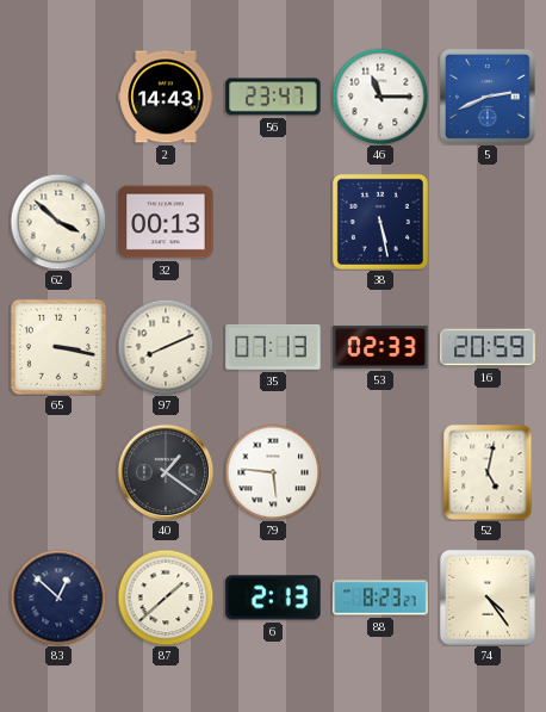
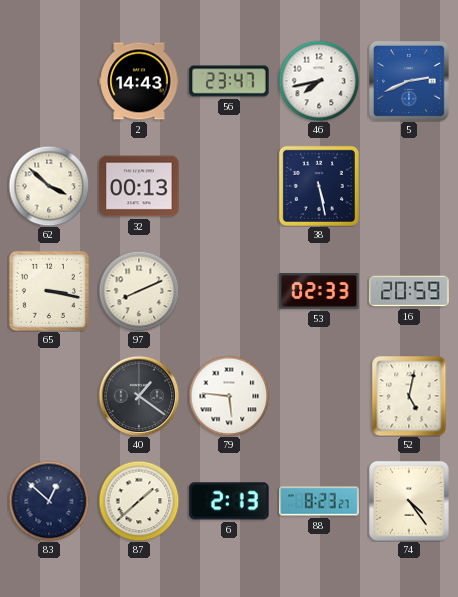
46: 11:15 -> 7:43 (319, 81)
35: 07:13 -> none (273, 347)
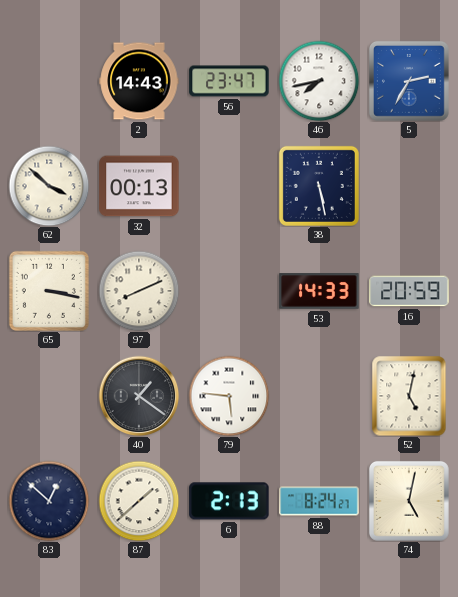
5: 2:41 -> 2:35 (409, 81)
53: 02:33 -> 14:33 (319, 291)
88: 8:23 -> 8:24 (319, 501)
74: 4:24 -> 5:02 (409, 501)
